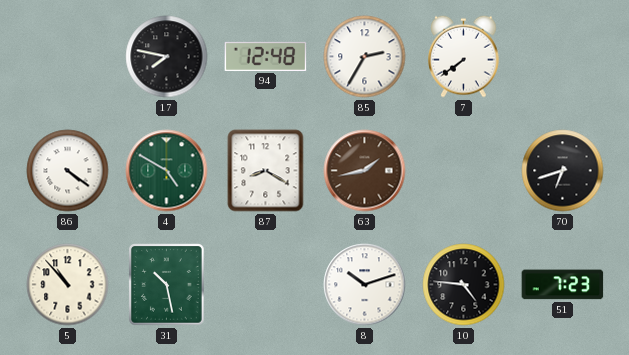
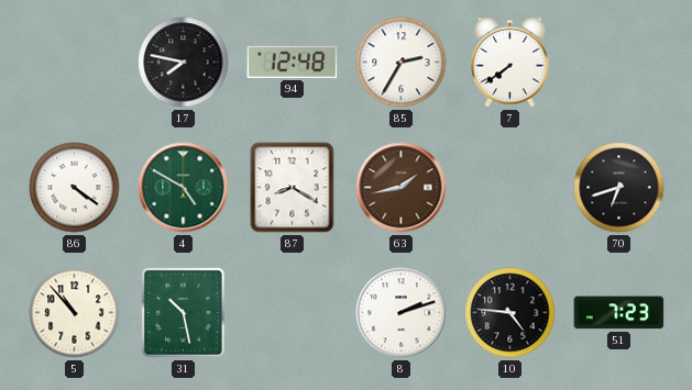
8: 10:12 -> 2:12 (402, 313)
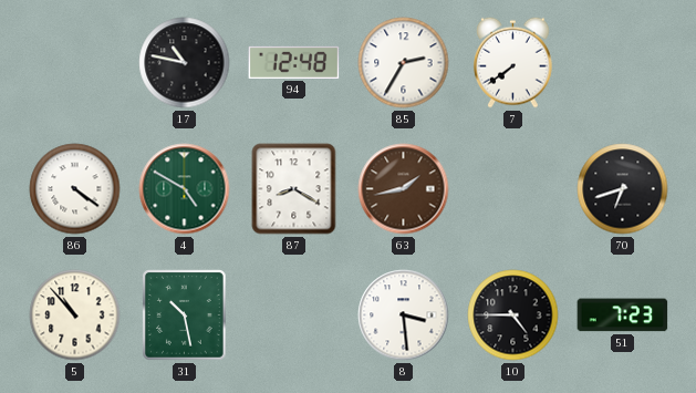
17: 7:47 -> 10:47 (185, 63)
8: 2:12 -> 3:29 (404, 316)
10: 4:46 -> 4:45 (513, 316)
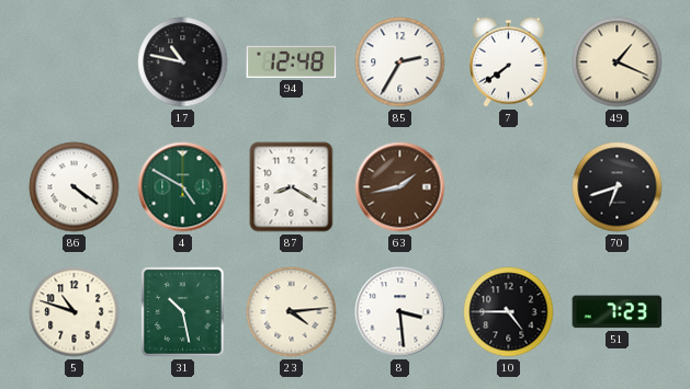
49: none -> 1:19 (618, 62)
5: 10:53 -> 10:48 (75, 312)
23: none -> 4:14 (292, 312)
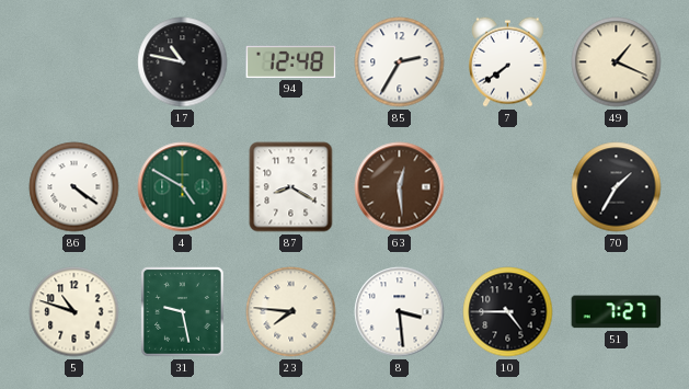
63: 1:43 -> 12:29 (400, 187)
70: 6:42 -> 1:35 (617, 187)
31: 10:28 -> 9:28 (183, 312)
23: 4:14 -> 7:46 (291, 312)
51: 7:23 -> 7:27 (617, 312)
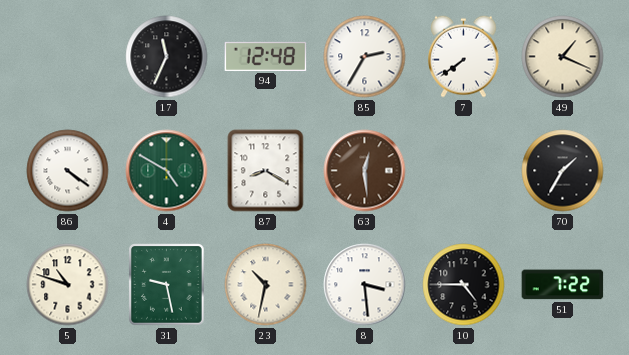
17: 10:47 -> 11:34 (167, 57)
23: 7:46 -> 10:32 (266, 285)
51: 7:27 -> 7:22 (563, 285)
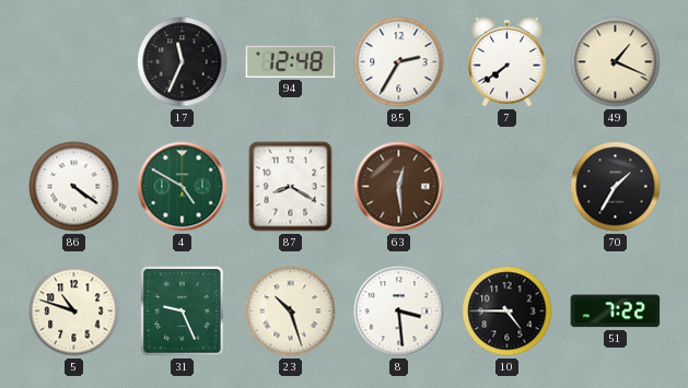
31: 9:28 -> 9:26 (183, 311)
23: 10:32 -> 10:27 (291, 311)
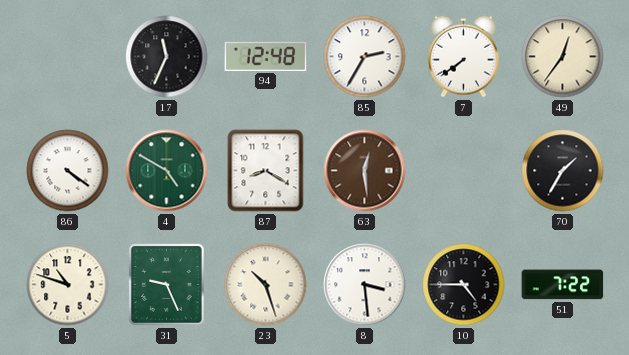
49: 1:19 -> 12:36 (563, 57)
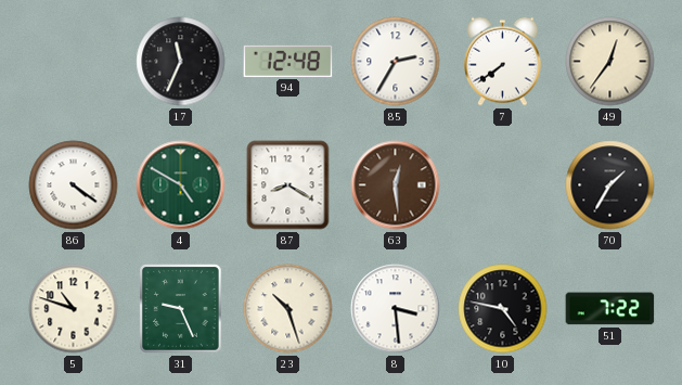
10: 4:45 -> 4:47 (503, 309)
